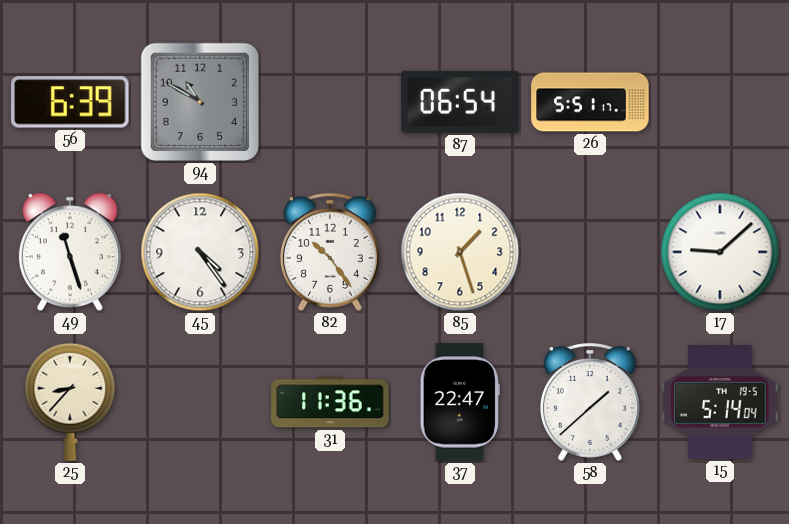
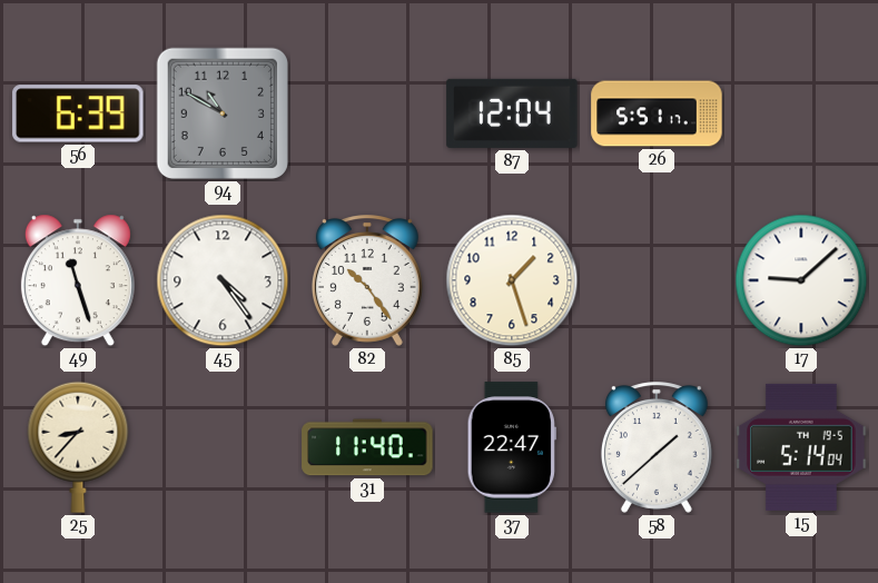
87: 06:54 -> 12:04 (512, 113)
31: 11:36 -> 11:40 (367, 447)
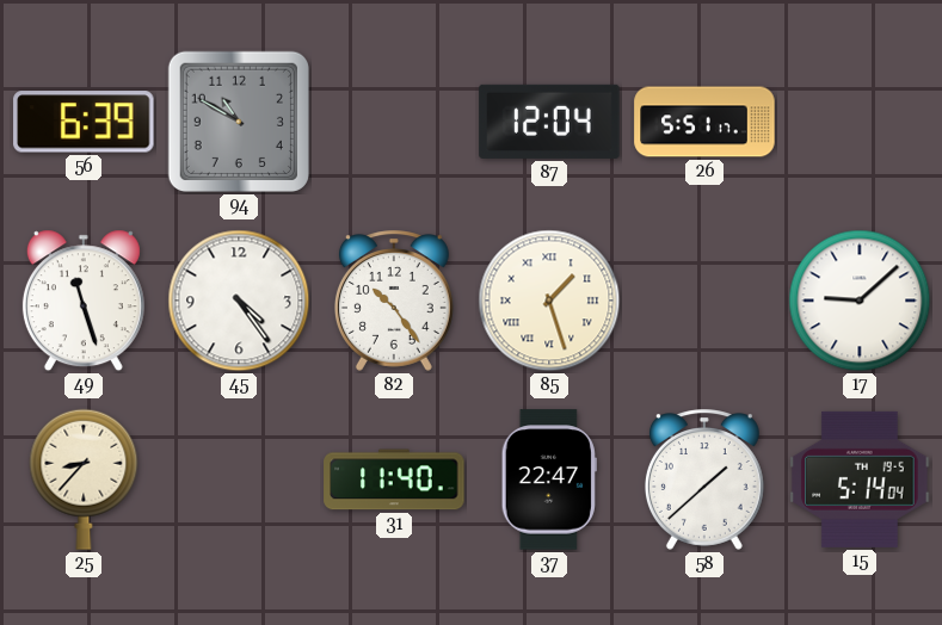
85 numerals: Arabic -> Roman (549, 301)
